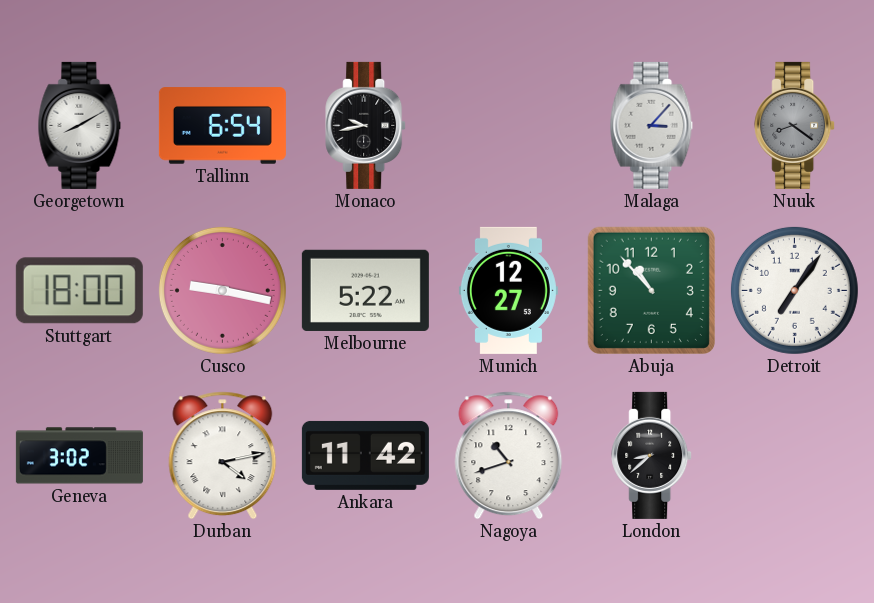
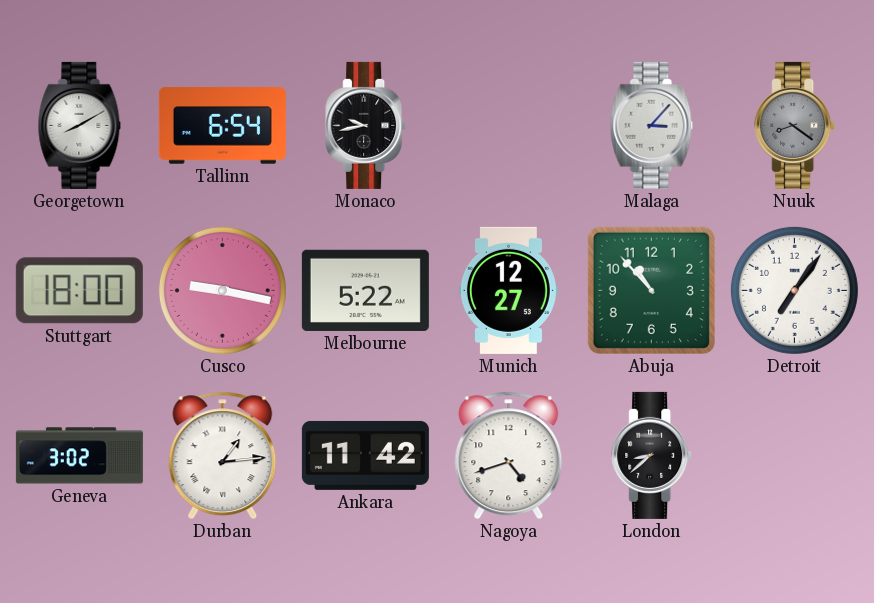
Durban: 4:13 -> 1:14 (223, 456)
Nagoya: 10:42 -> 4:42 (509, 456)
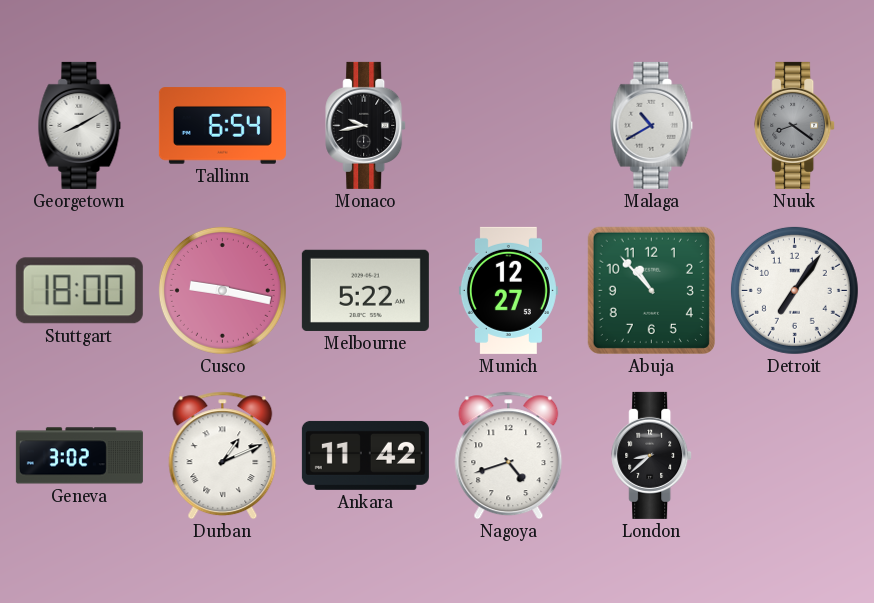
Malaga: 3:07 -> 10:40 (652, 125)
Durban: 1:14 -> 1:11 (223, 456)
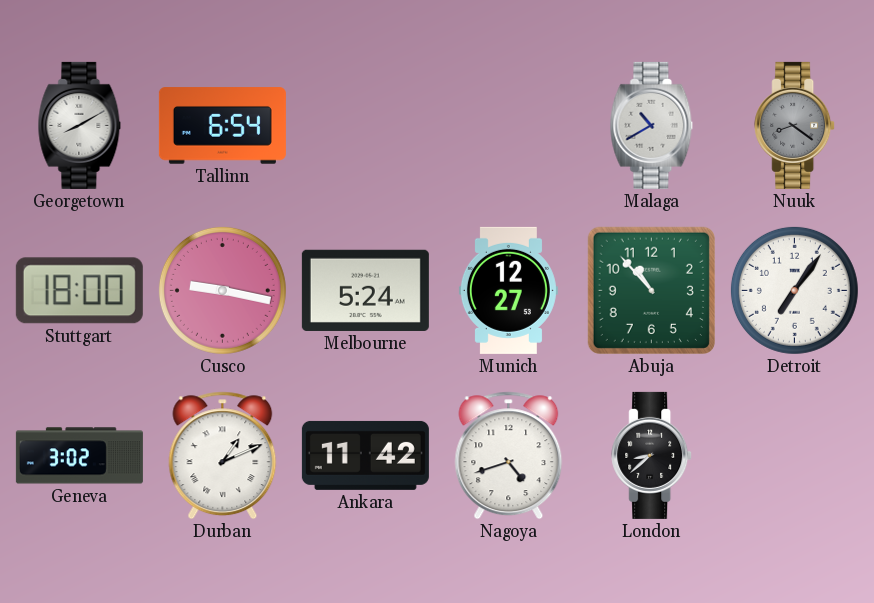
Monaco: 9:43 -> none (366, 125)
Melbourne: 5:22 -> 5:24 (365, 290)
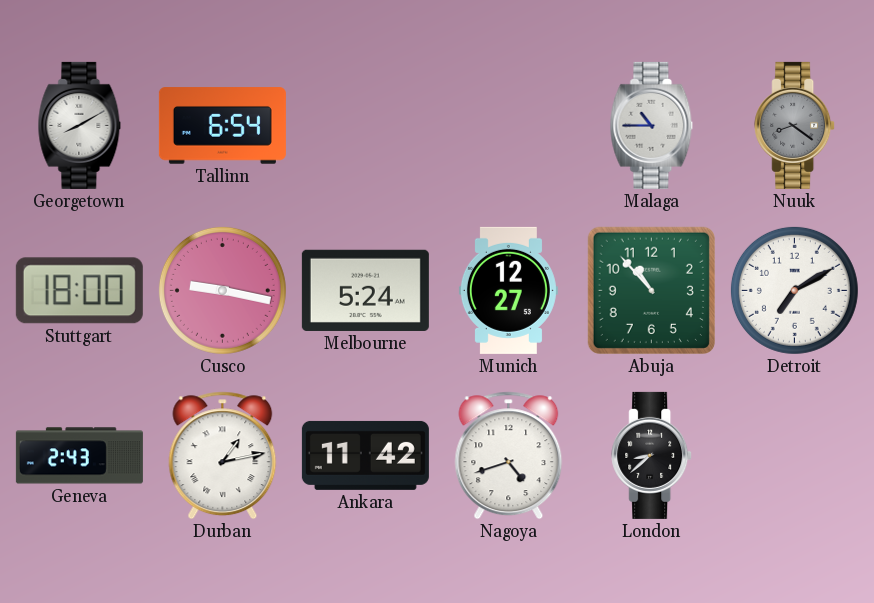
Malaga: 10:40 -> 10:45 (652, 125)
Detroit: 7:06 -> 7:10 (794, 290)
Geneva: 3:02 -> 2:43 (79, 456)
Durban: 1:11 -> 1:13 (223, 456)
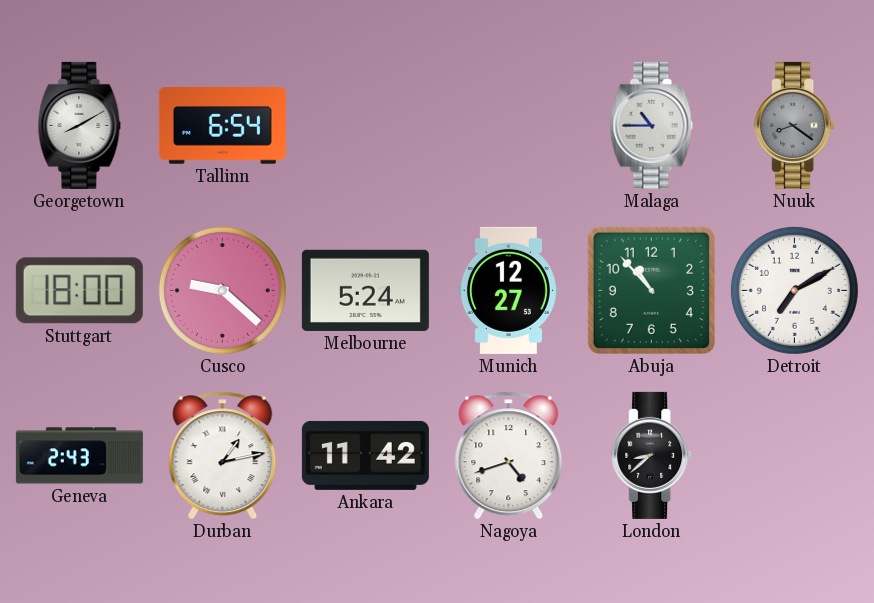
Cusco: 9:17 -> 9:22 (222, 290)
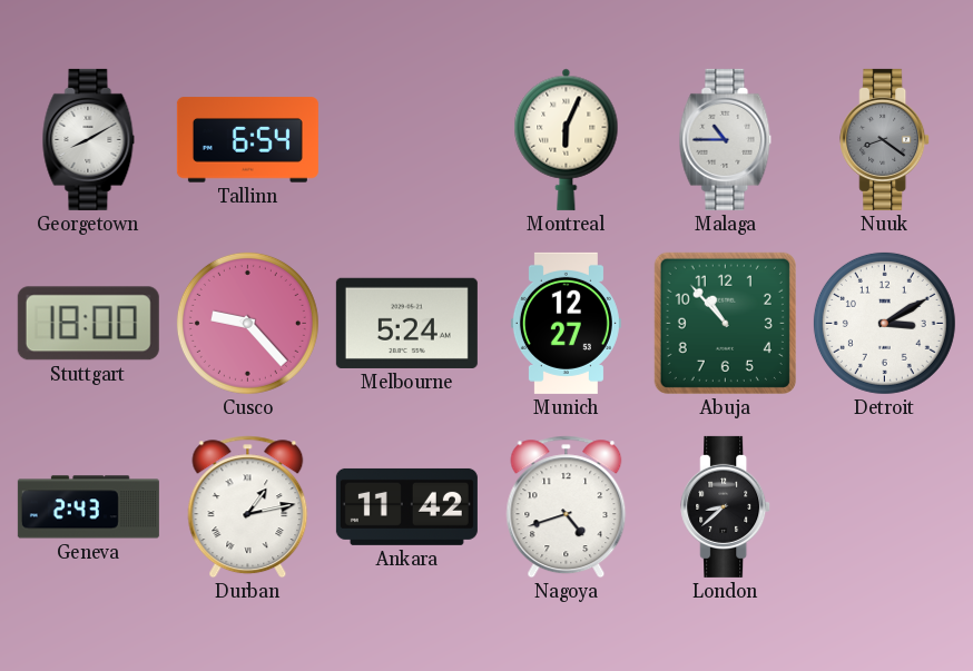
Montreal: none -> 6:04 (567, 139)
Cusco: 9:22 -> 9:23 (247, 323)
Detroit: 7:10 -> 3:10 (884, 323)
